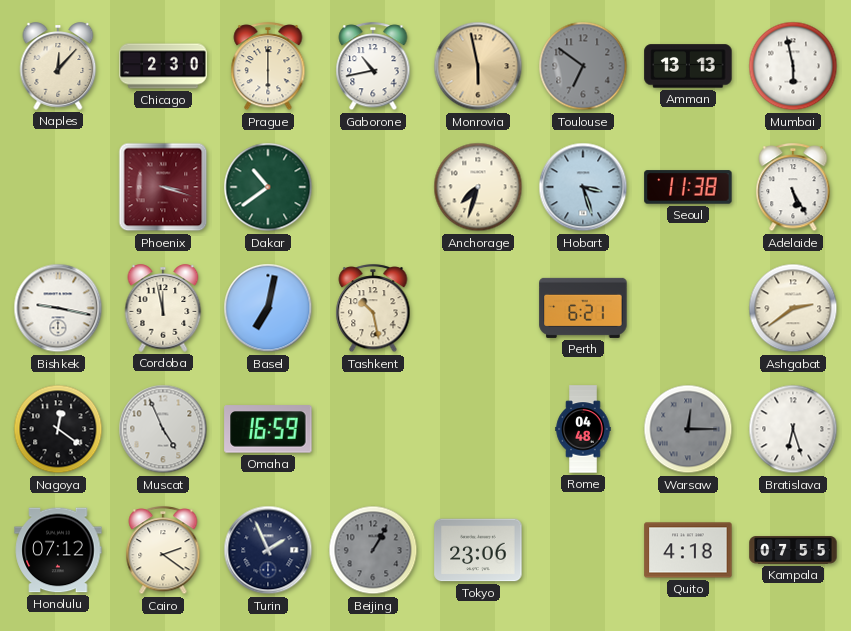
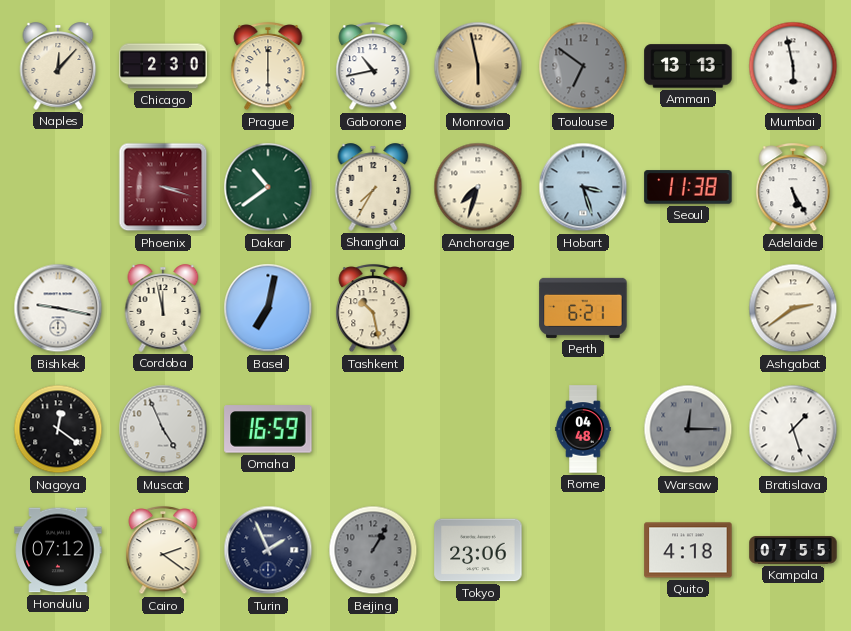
Shanghai: none -> 7:35 (373, 187)
Bratislava: 6:27 -> 1:27 (793, 429)
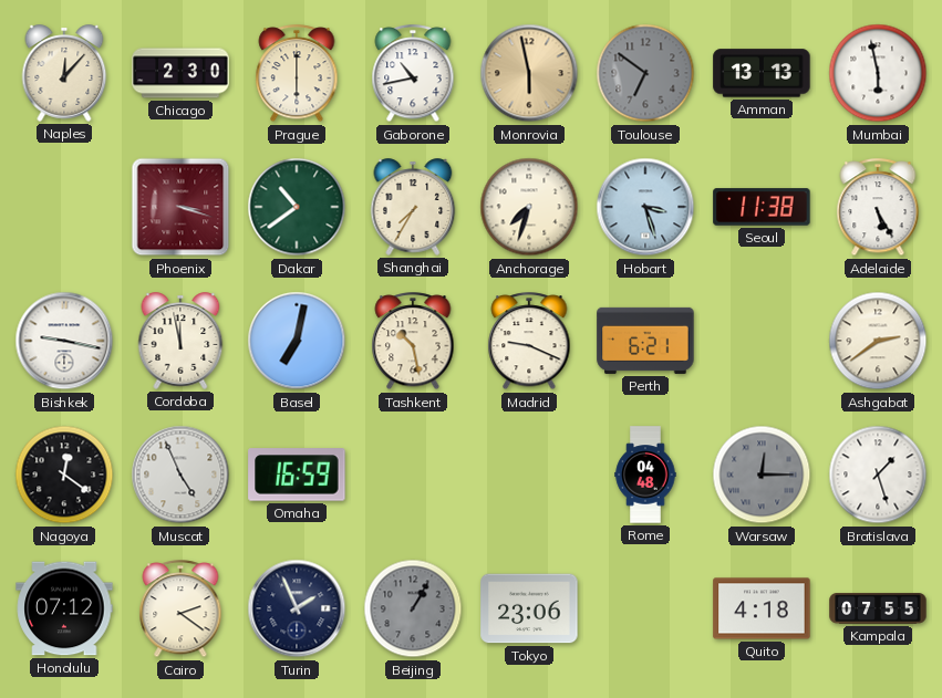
Madrid: none -> 9:19 (529, 342)
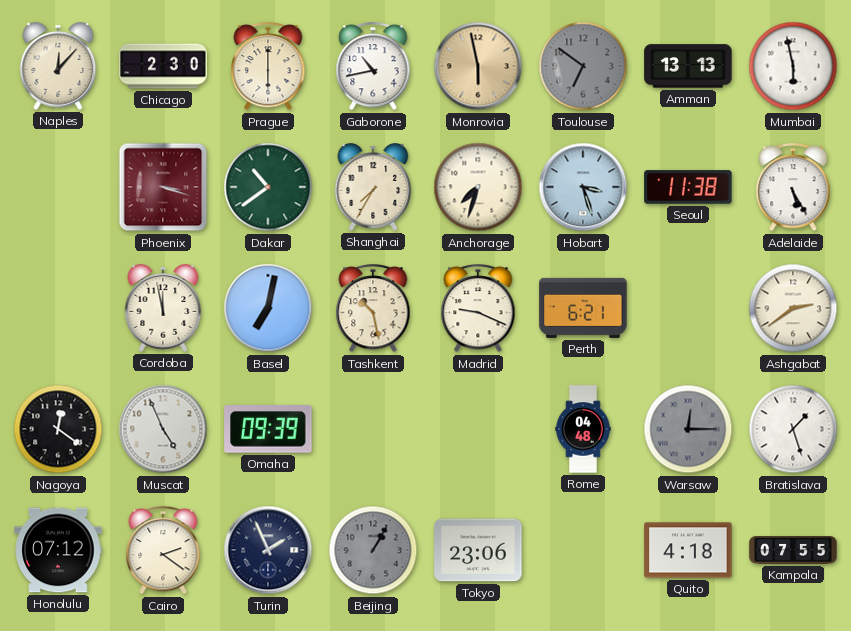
Bishkek: 9:17 -> none (64, 341)
Omaha: 16:59 -> 09:39 (268, 429)
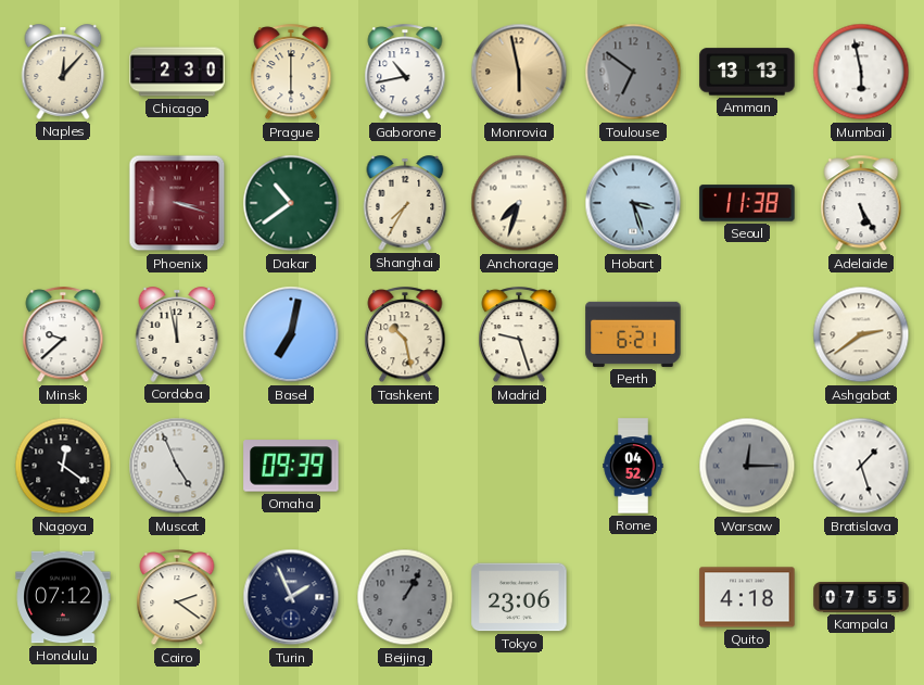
Minsk: none -> 9:38 (63, 335)
Madrid: 9:19 -> 9:27 (519, 335)
Rome: 04:48 -> 04:52 (633, 466)
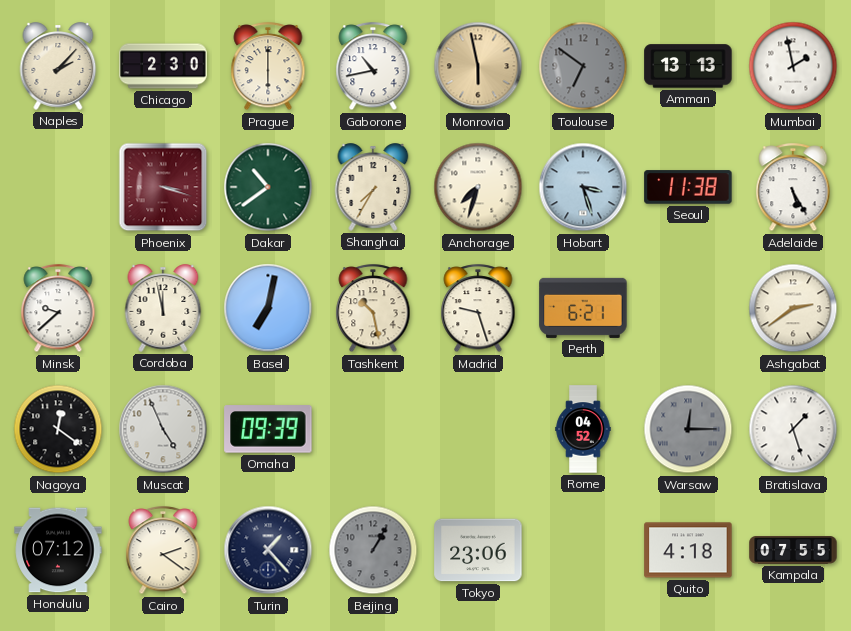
Naples: 12:07 -> 2:07 (58, 66)
Mumbai: 5:58 -> 1:58 (793, 66)
Turin: 1:56 -> 1:23 (268, 550)
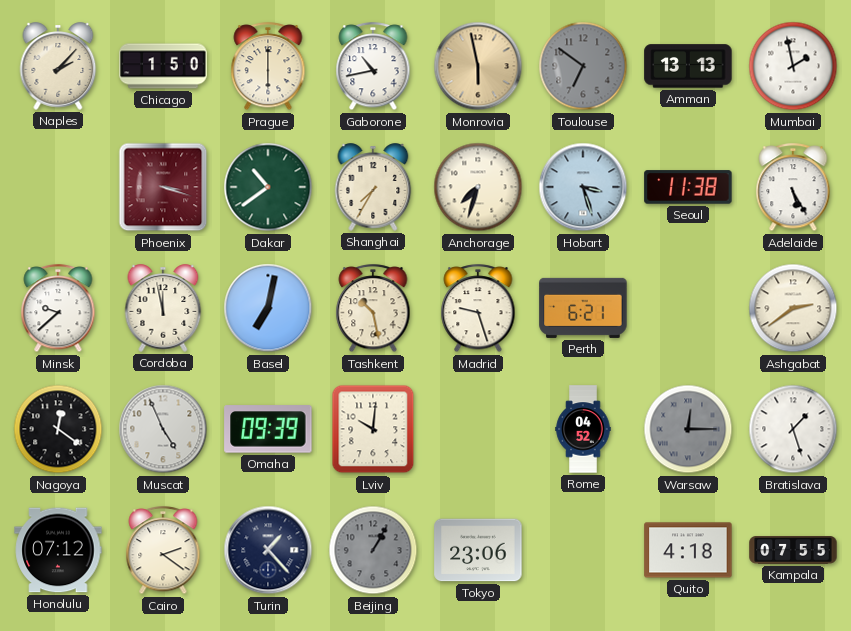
Chicago: 2:30 -> 1:50 (163, 66)
Lviv: none -> 10:01 (373, 429)
